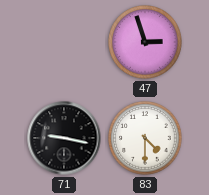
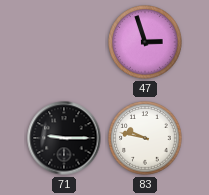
71: 9:17 -> 9:15 (64, 138)
83: 4:30 -> 9:47 (145, 138)
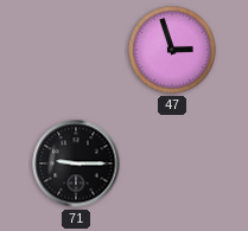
83: 9:47 -> none (145, 138)
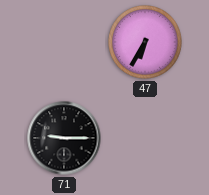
47: 2:57 -> 6:35 (145, 42)
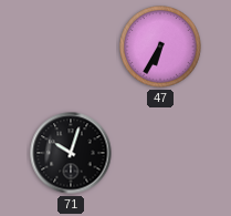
71: 9:15 -> 10:03 (71, 153)
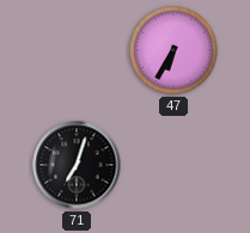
71: 10:03 -> 7:03 (77, 165)
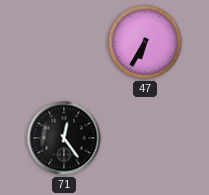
71: 7:03 -> 12:24 (64, 138)
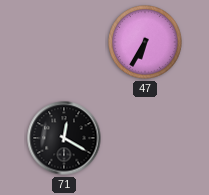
71: 12:24 -> 12:20 (64, 138)
